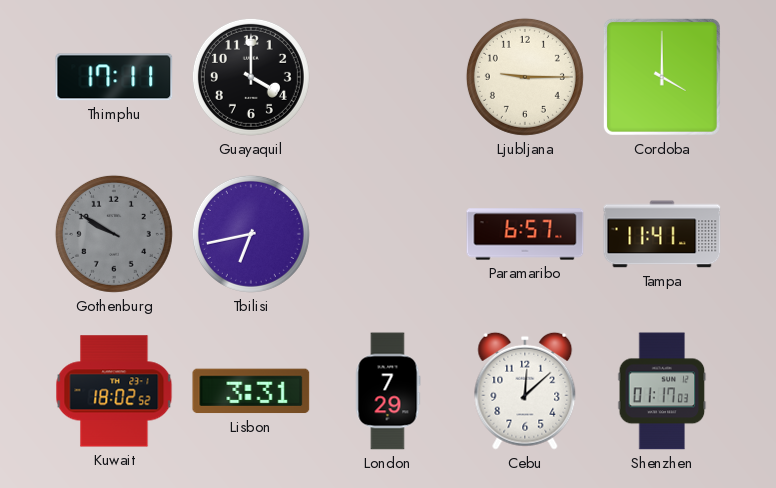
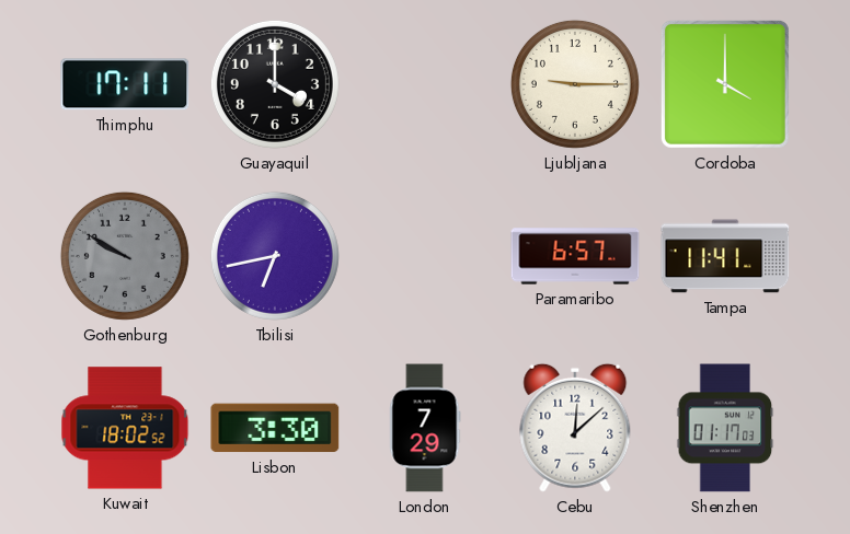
Lisbon: 3:31 -> 3:30 (275, 428)
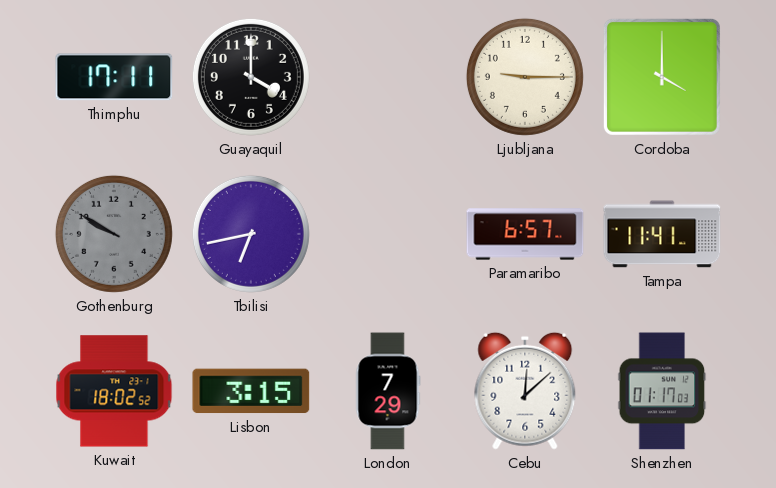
Lisbon: 3:30 -> 3:15 (251, 391)
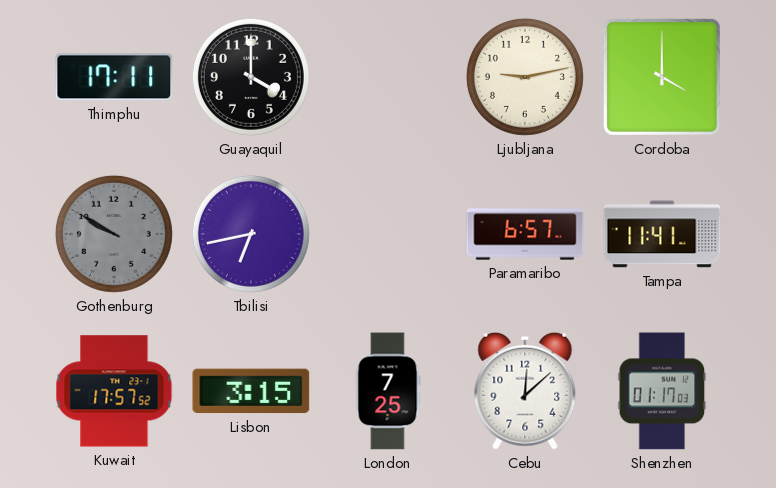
Ljubljana: 9:15 -> 9:13 (525, 77)
Kuwait: 18:02 -> 17:57 (114, 391)
London: 7:29 -> 7:25 (388, 391)
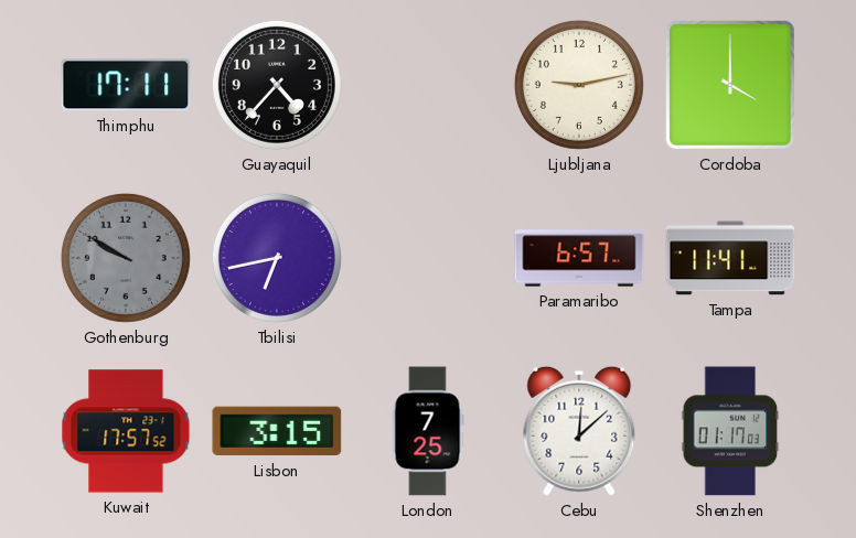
Guayaquil: 4:00 -> 4:37 (277, 85)
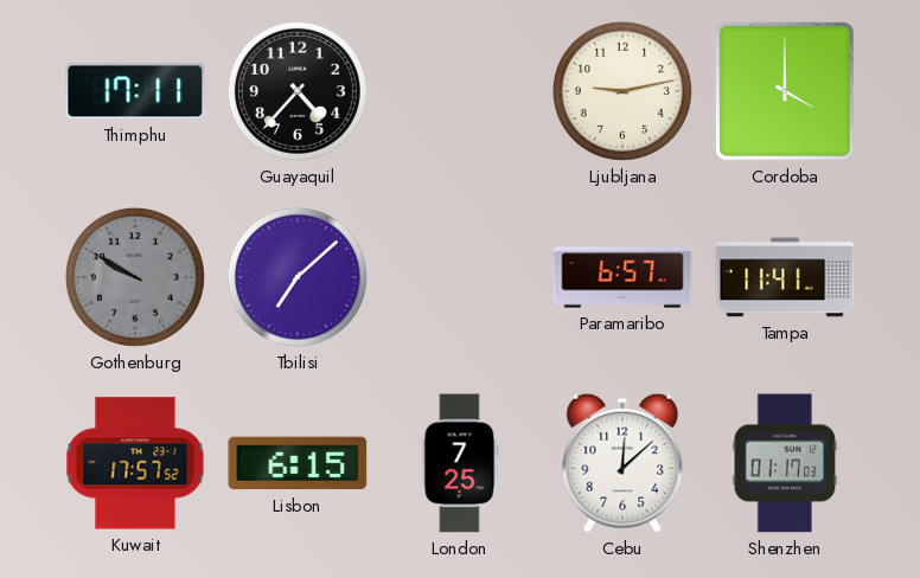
Tbilisi: 6:43 -> 7:08 (298, 277)
Lisbon: 3:15 -> 6:15 (298, 463)
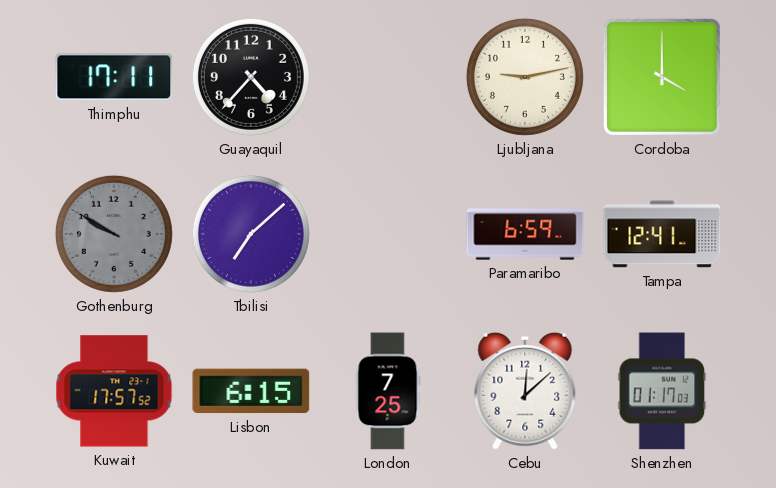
Paramaribo: 6:57 -> 6:59 (525, 234)
Tampa: 11:41 -> 12:41 (662, 234)
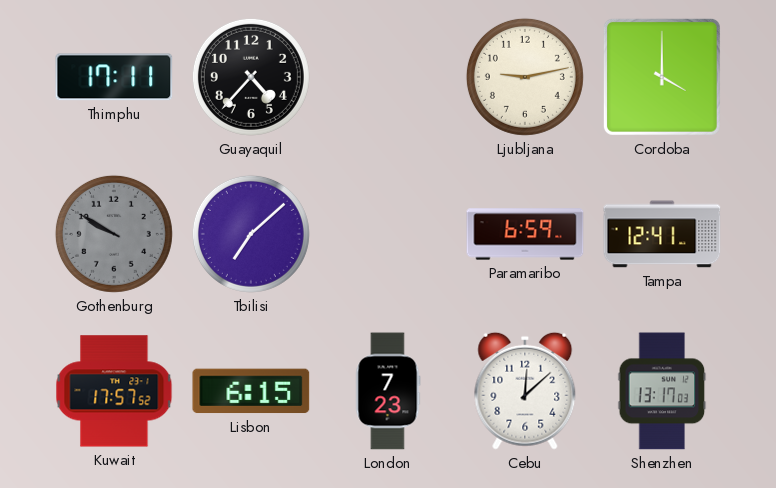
London: 7:25 -> 7:23 (388, 391)
Shenzhen: 01:17 -> 13:17 (662, 391)
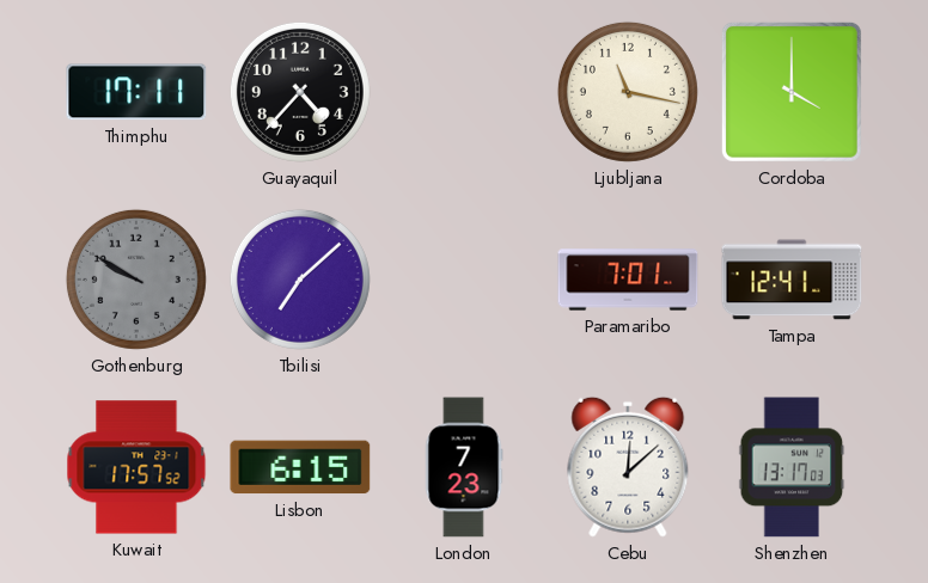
Ljubljana: 9:13 -> 11:17 (628, 92)
Paramaribo: 6:59 -> 7:01 (628, 280)
